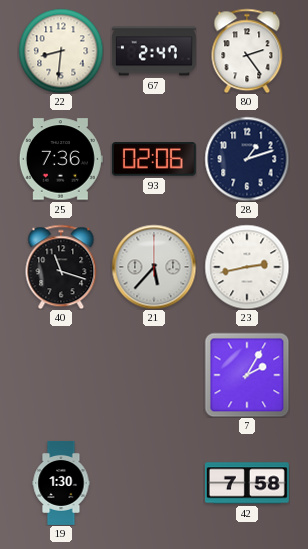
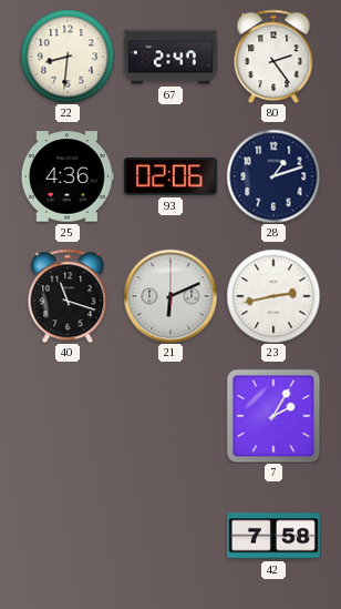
25: 7:36 -> 4:36 (68, 176)
21: 5:37 -> 6:11 (170, 296)
19: 1:30 -> none (61, 483)
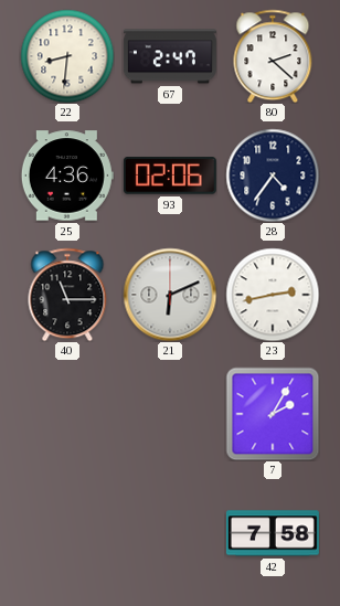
80: 2:24 -> 2:22 (273, 56)
28: 1:12 -> 4:36 (273, 176)
40: 11:18 -> 11:15 (67, 295)
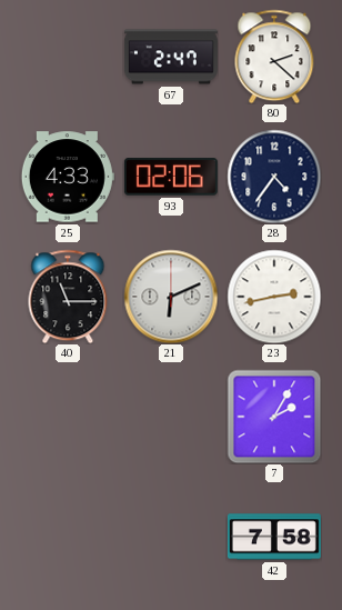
22: 8:31 -> none (67, 56)
25: 4:36 -> 4:33 (68, 177)
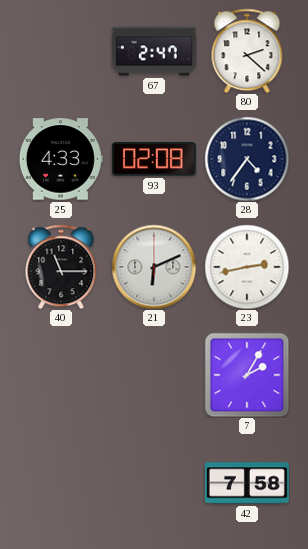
93: 02:06 -> 02:08 (154, 159)
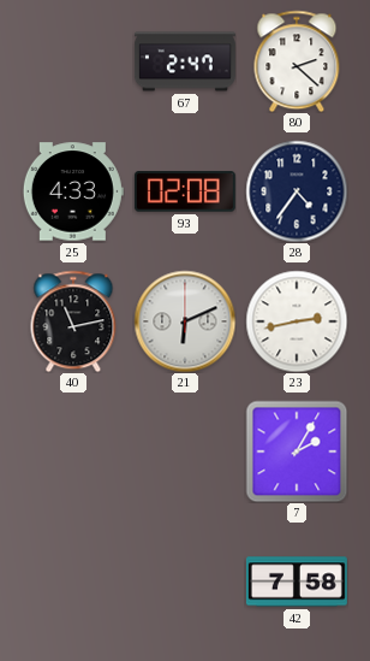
40: 11:15 -> 11:13 (73, 321)
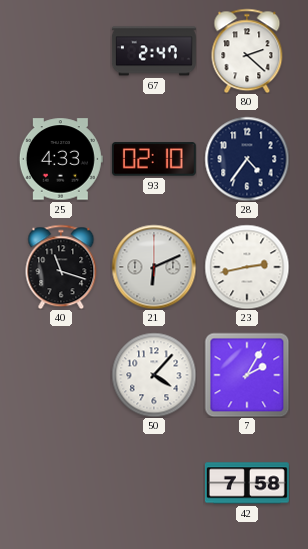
93: 02:08 -> 02:10 (154, 159)
40: 11:13 -> 11:18 (61, 267)
50: none -> 4:07 (154, 375)
